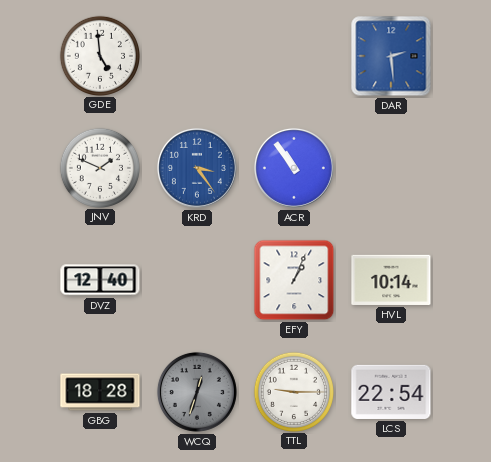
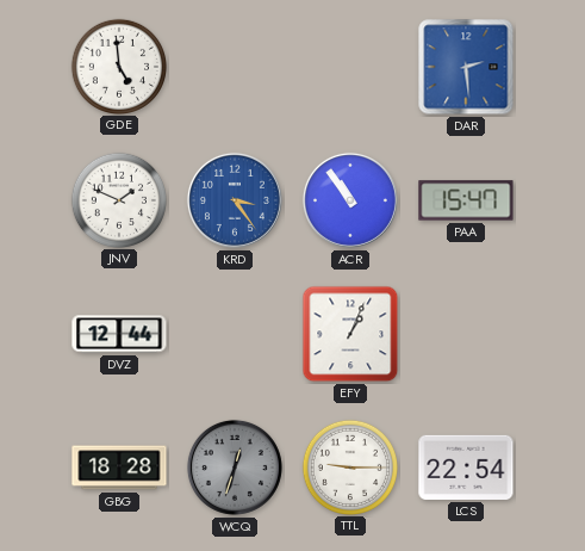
PAA: none -> 15:47 (466, 200)
DVZ: 12:40 -> 12:44 (119, 334)
HVL: 10:14 -> none (391, 280)
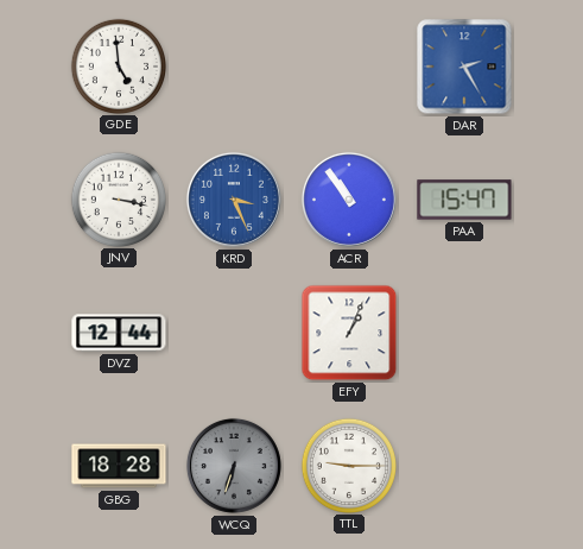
DAR: 2:29 -> 2:25 (464, 67)
JNV: 1:49 -> 3:17 (118, 198)
KRD: 3:24 -> 3:26 (234, 200)
WCQ: 12:33 -> 6:33 (234, 466)
LCS: 22:54 -> none (466, 468)
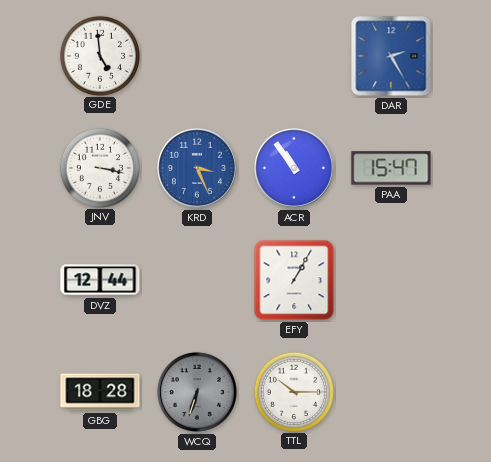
EFY: 1:04 -> 1:05 (294, 280)
TTL: 9:15 -> 10:15 (293, 391)
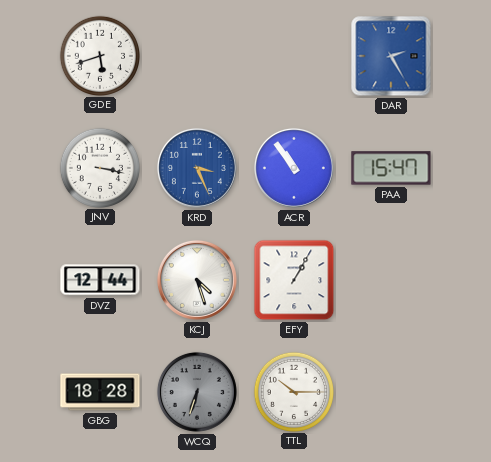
GDE: 4:59 -> 5:42 (99, 55)
KCJ: none -> 4:27 (197, 280)
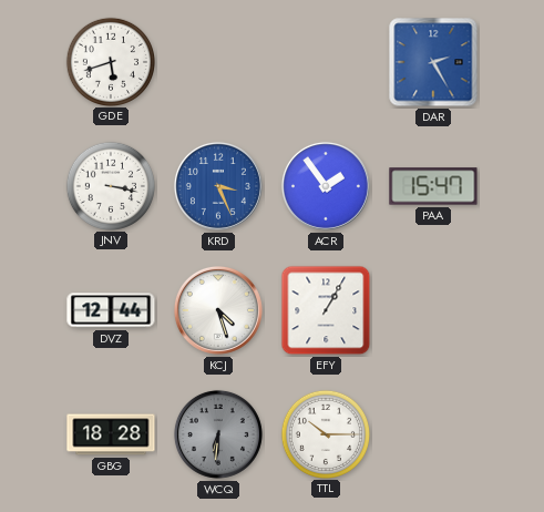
ACR: 10:54 -> 1:54 (326, 186)
WCQ: 6:33 -> 6:31 (218, 434)
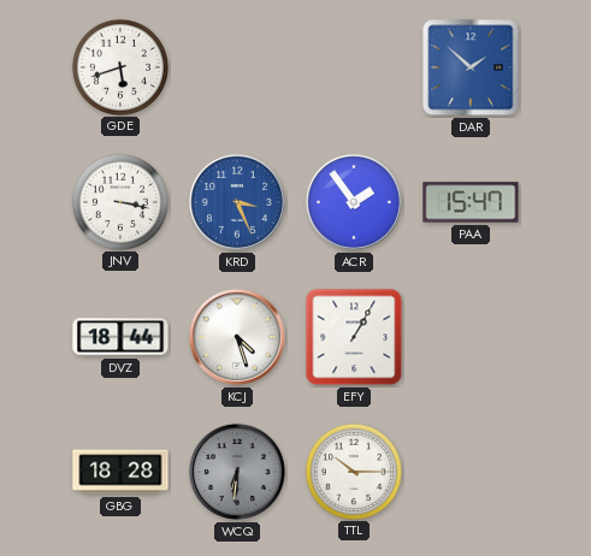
DAR: 2:25 -> 1:52 (471, 67)
DVZ: 12:44 -> 18:44 (120, 337)
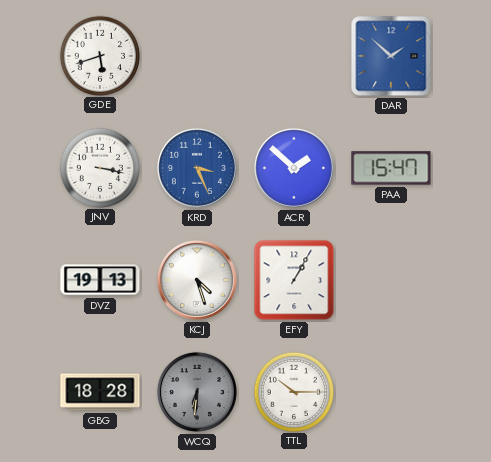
ACR: 1:54 -> 1:52 (294, 168)
DVZ: 18:44 -> 19:13 (100, 280)
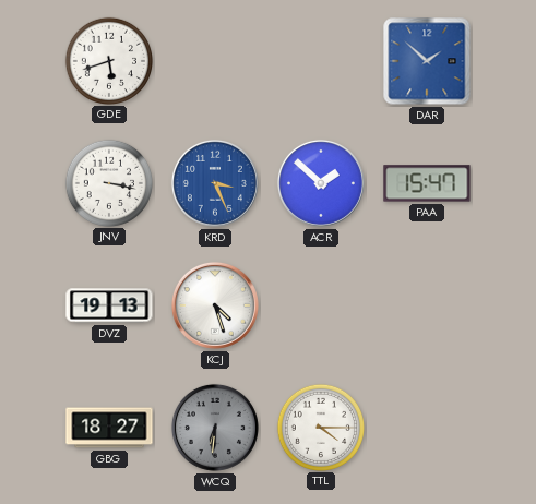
EFY: 1:05 -> none (294, 280)
GBG: 18:28 -> 18:27 (109, 428)
TTL: 10:15 -> 4:15 (320, 427)
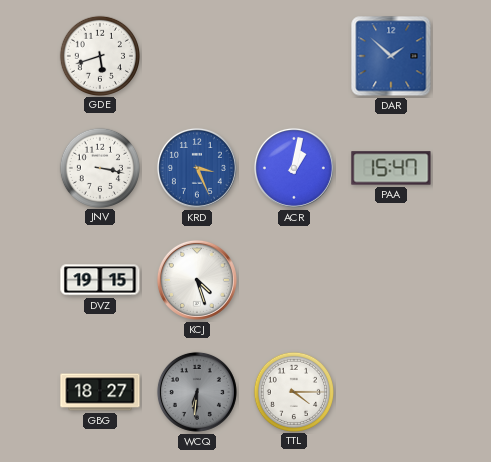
ACR: 1:52 -> 1:02 (294, 168)
DVZ: 19:13 -> 19:15 (100, 280)
